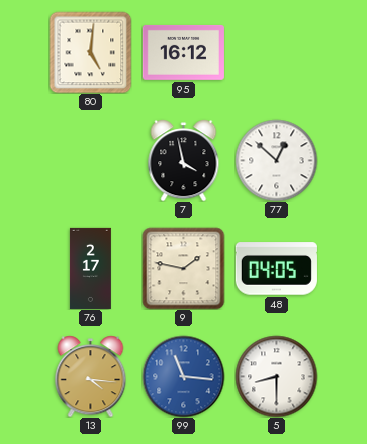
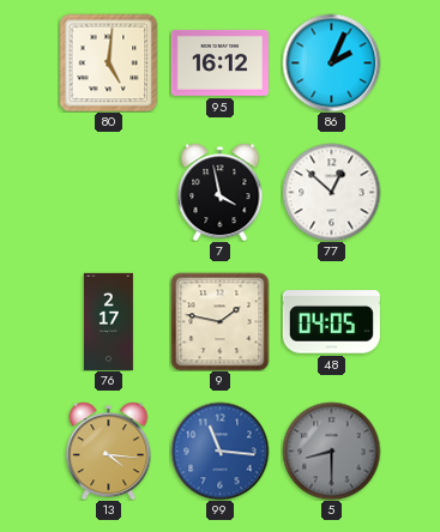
86: none -> 2:04 (331, 62)
5 dial: white -> grey (331, 451)
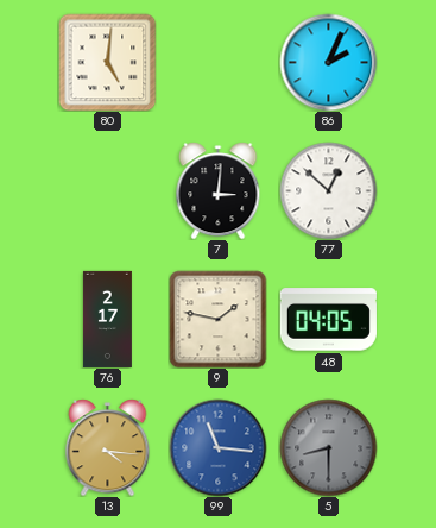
95: 16:12 -> none (219, 62)
7: 3:58 -> 3:01 (219, 190)
